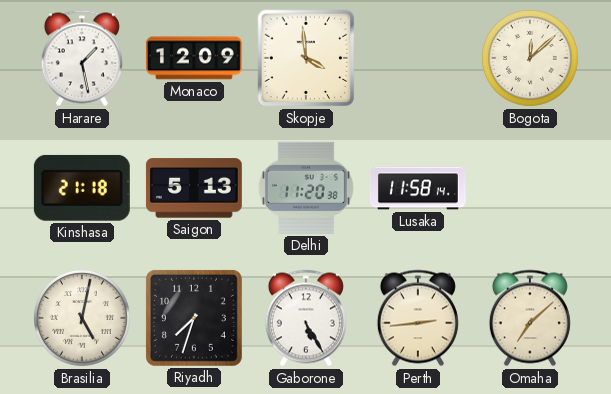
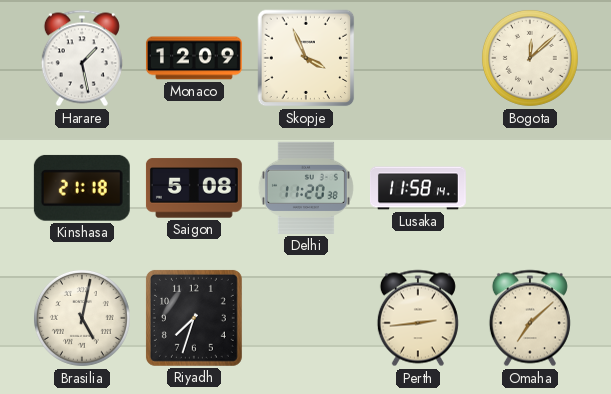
Skopje: 3:59 -> 3:56 (306, 58)
Saigon: 5:13 -> 5:08 (194, 188)
Gaborone: 5:25 -> none (306, 318)
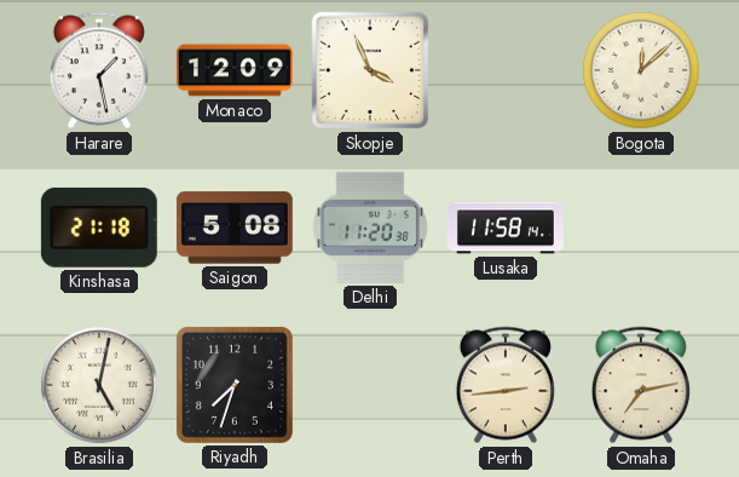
Omaha: 7:08 -> 7:13 (641, 385)
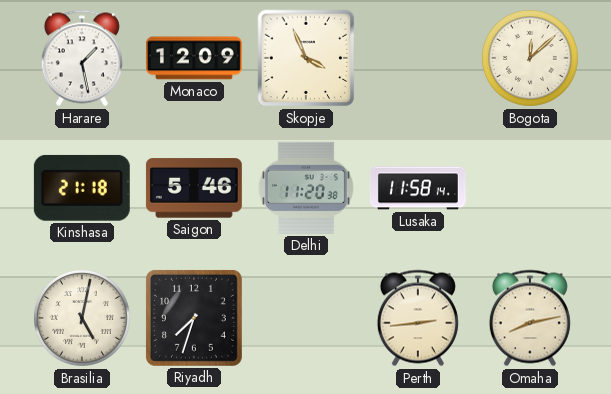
Saigon: 5:08 -> 5:46 (194, 188)
Omaha: 7:13 -> 8:13 (530, 318)
